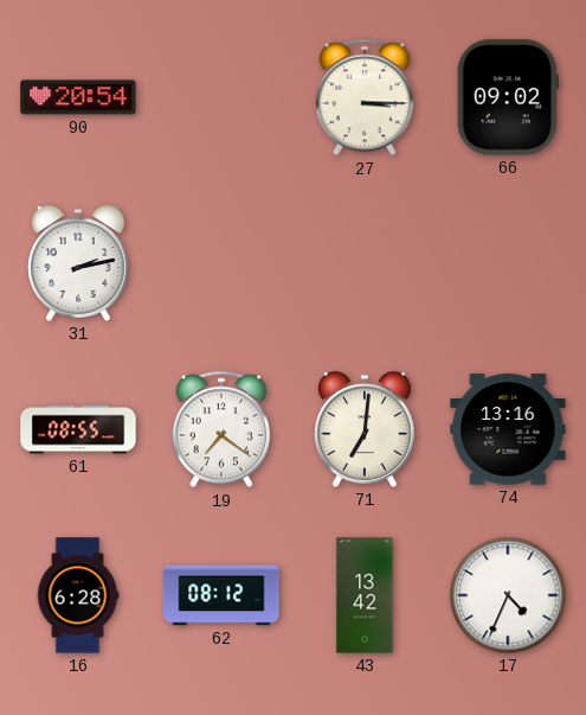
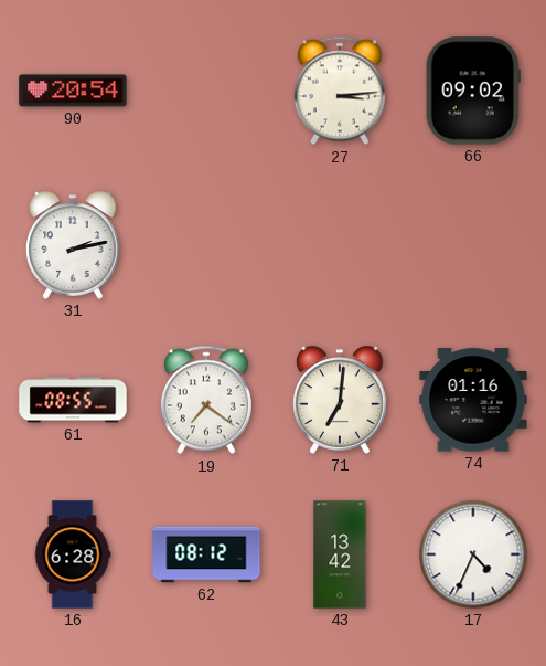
27: 3:15 -> 3:14 (340, 91)
74: 13:16 -> 01:16 (473, 400)
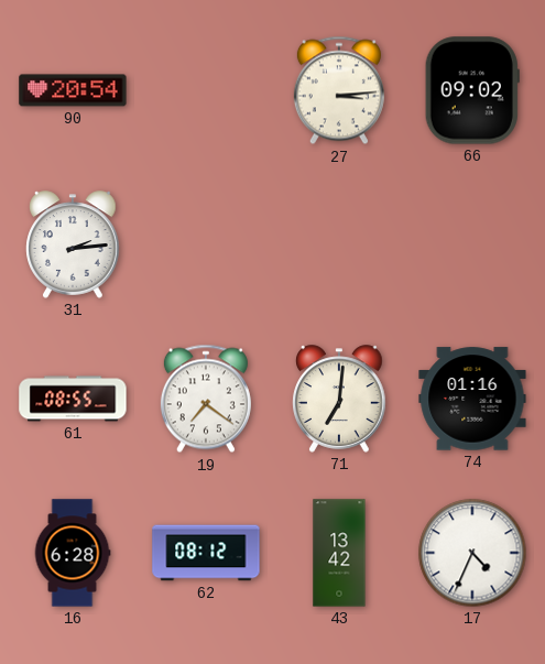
31: 2:13 -> 2:14 (73, 244)
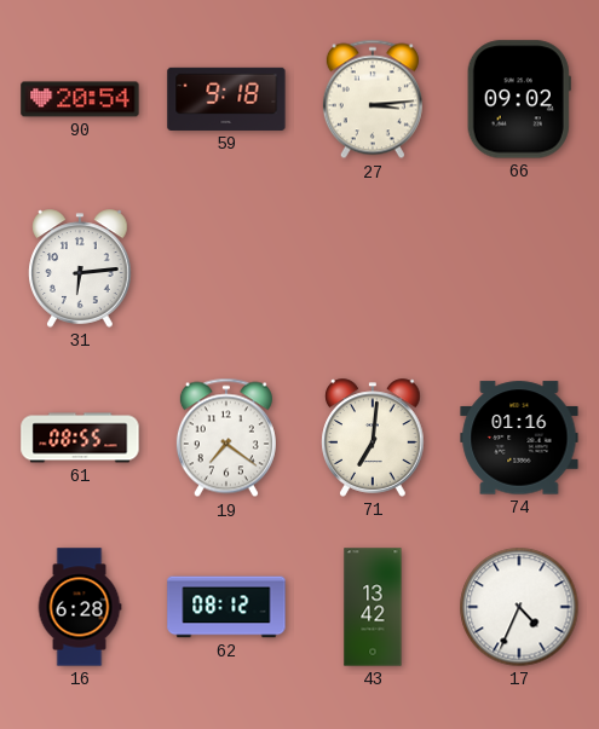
59: none -> 9:18 (226, 99)
31: 2:14 -> 6:14 (80, 268)
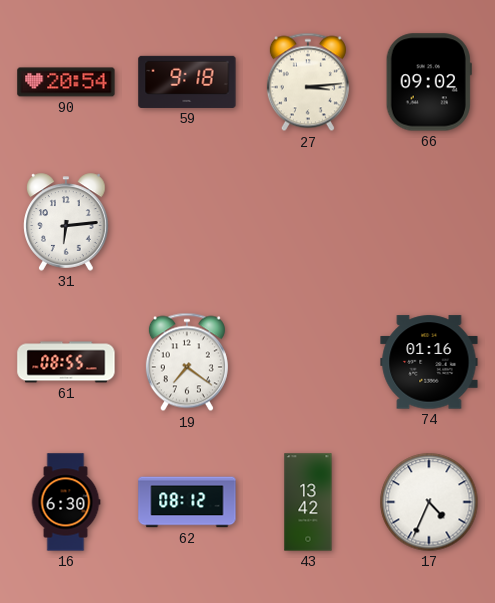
71: 7:01 -> none (373, 438)
16: 6:28 -> 6:30 (66, 502)
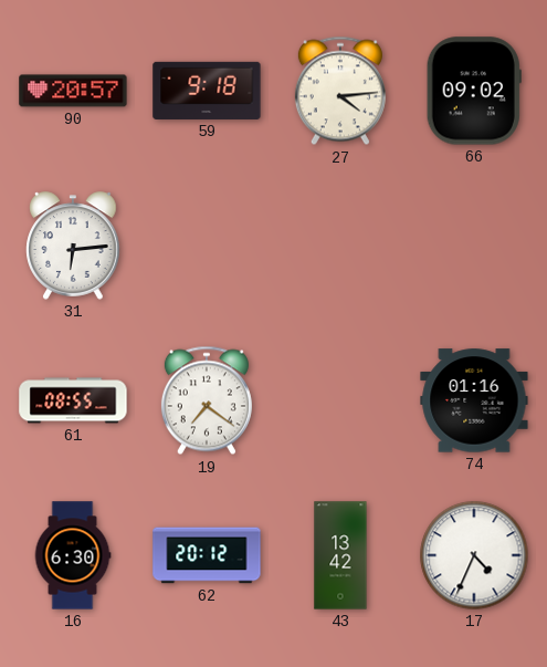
90: 20:54 -> 20:57 (73, 91)
27: 3:14 -> 4:14 (340, 91)
62: 08:12 -> 20:12 (207, 555)
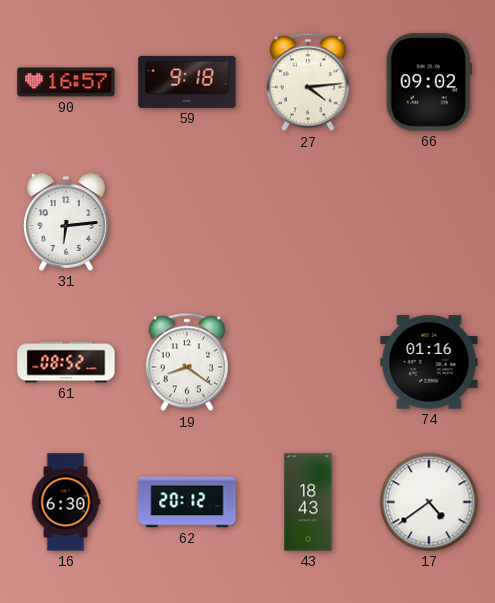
90: 20:57 -> 16:57 (66, 82)
61: 08:55 -> 08:52 (66, 362)
19: 7:21 -> 8:21 (187, 362)
43: 13:42 -> 18:43 (308, 502)
17: 4:34 -> 4:39 (429, 502)
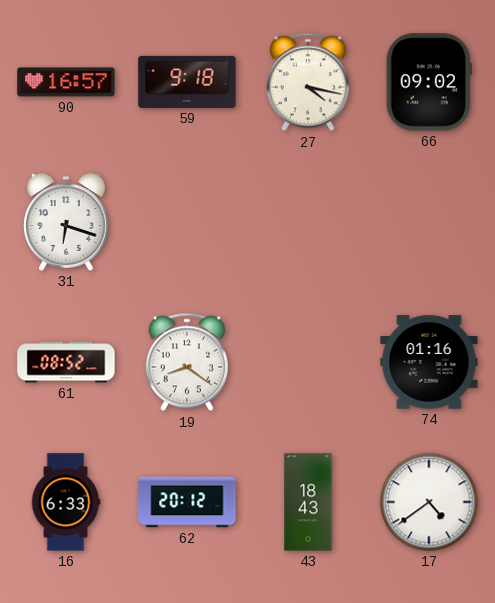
27: 4:14 -> 4:17 (308, 82)
31: 6:14 -> 6:18 (66, 222)
16: 6:30 -> 6:33 (66, 502)
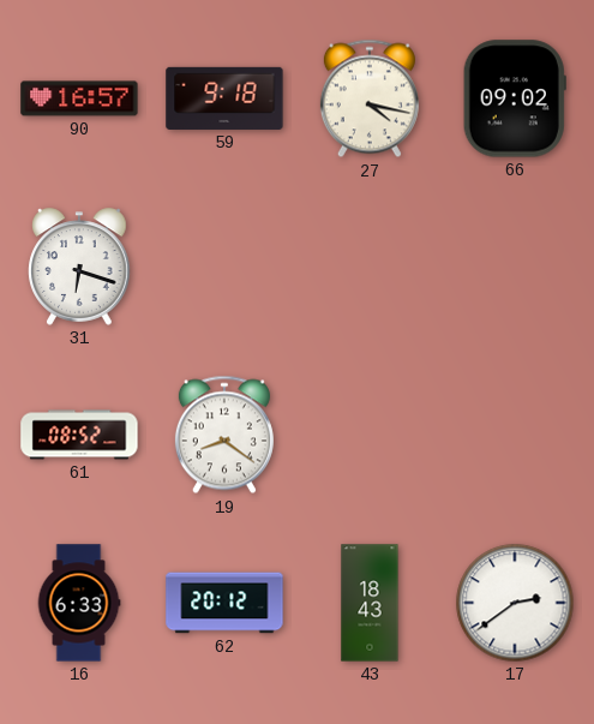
74: 01:16 -> none (429, 362)
17: 4:39 -> 2:39 (515, 603)
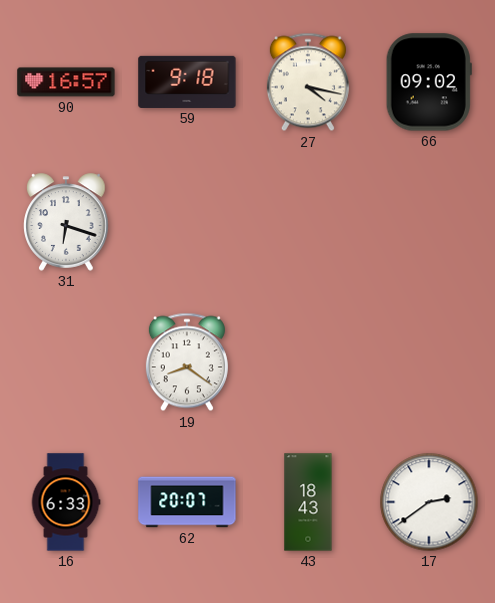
61: 08:52 -> none (79, 435)
62: 20:12 -> 20:07 (187, 502)
